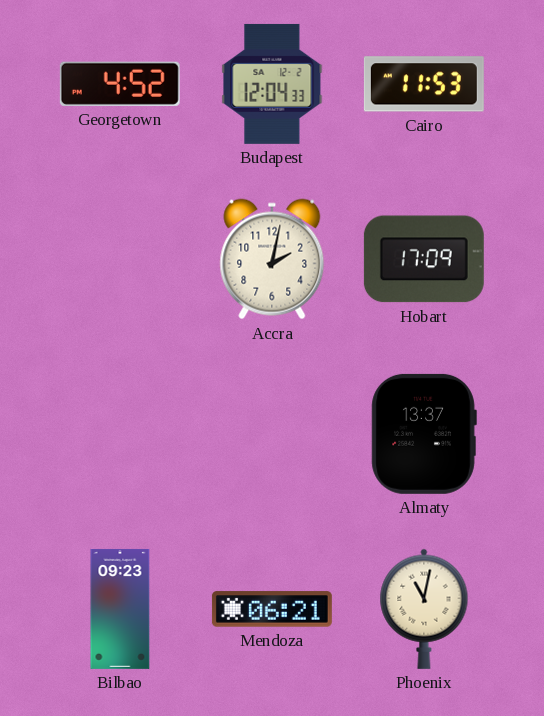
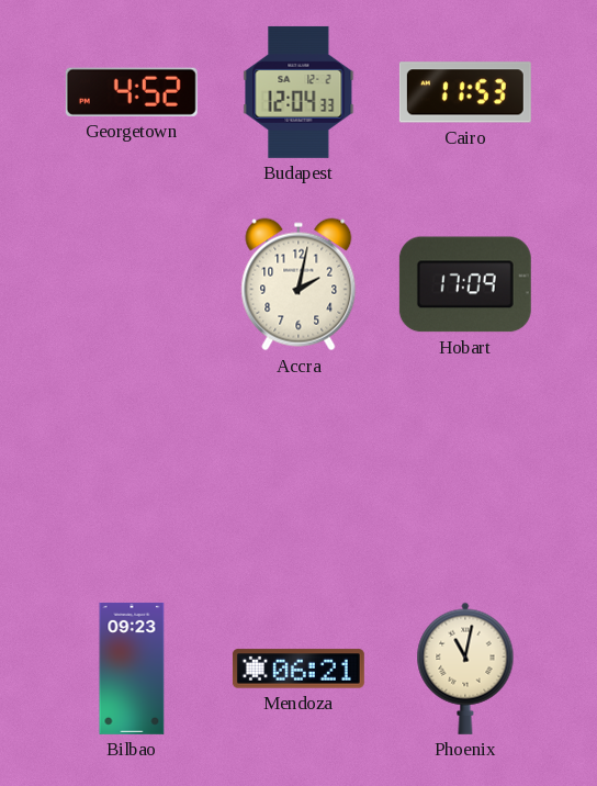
Almaty: 13:37 -> none (424, 434)
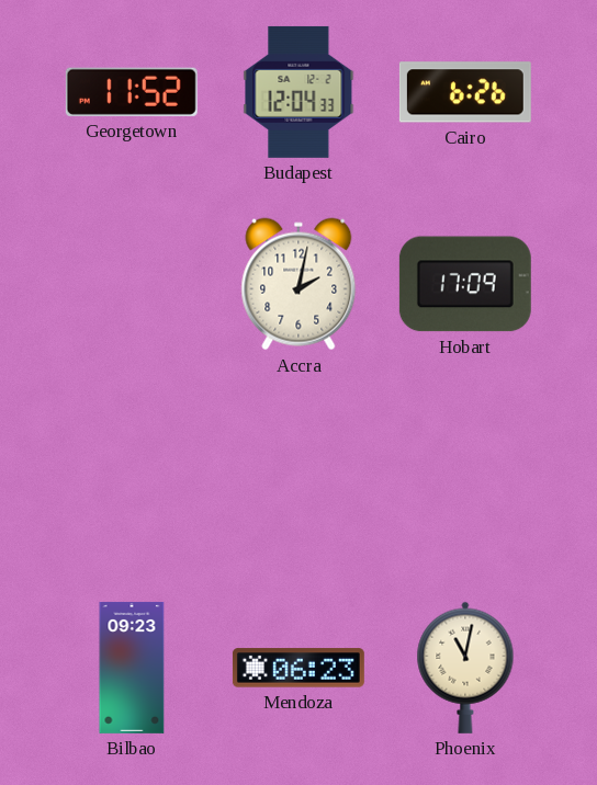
Georgetown: 4:52 -> 11:52 (132, 92)
Cairo: 11:53 -> 6:26 (465, 92)
Mendoza: 06:21 -> 06:23 (298, 668)
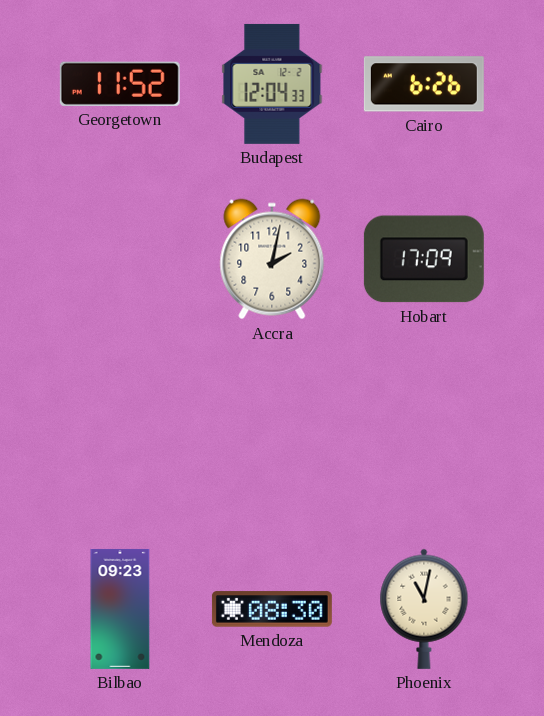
Mendoza: 06:23 -> 08:30 (272, 609)
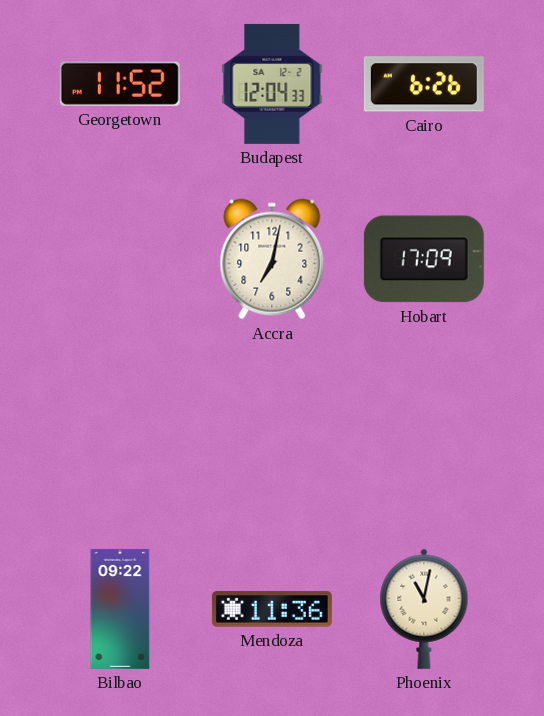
Accra: 2:02 -> 7:02 (272, 259)
Bilbao: 09:23 -> 09:22 (120, 609)
Mendoza: 08:30 -> 11:36 (272, 609)
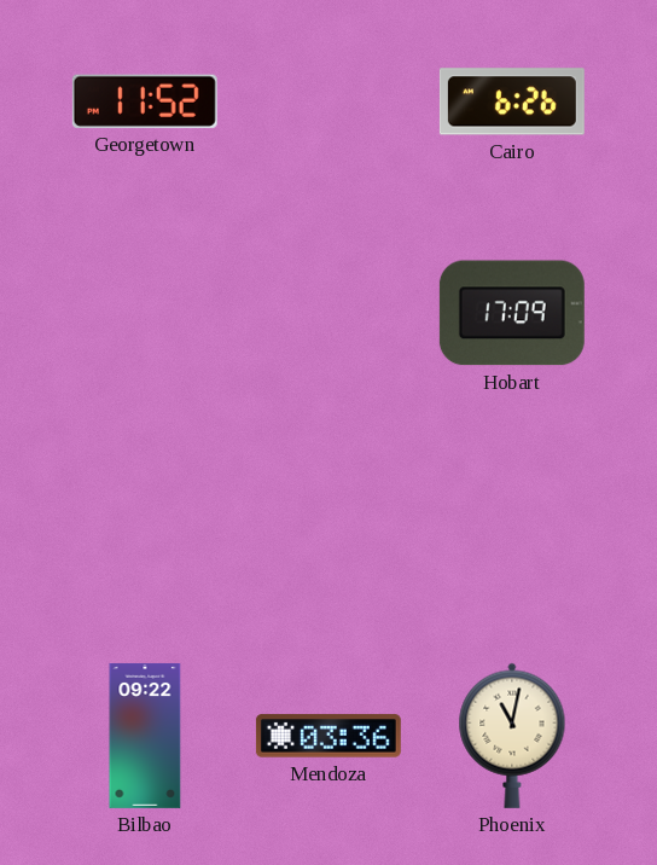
Budapest: 12:04 -> none (272, 84)
Accra: 7:02 -> none (272, 259)
Mendoza: 11:36 -> 03:36 (328, 736)
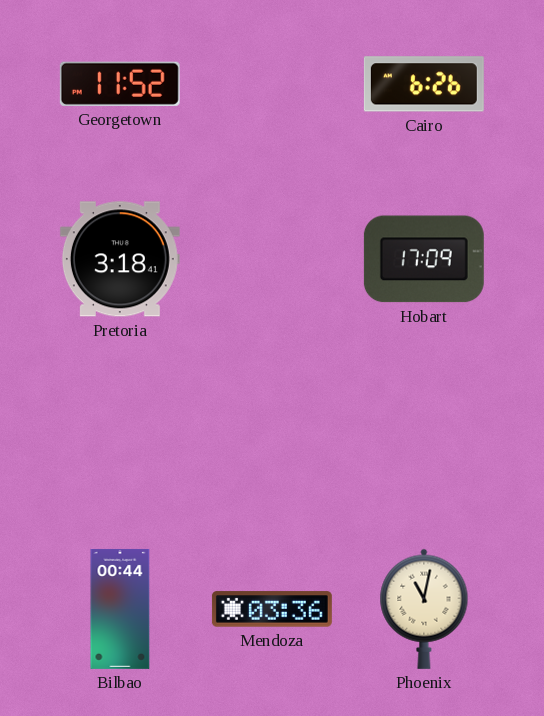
Pretoria: none -> 3:18 (120, 259)
Bilbao: 09:22 -> 00:44 (120, 609)
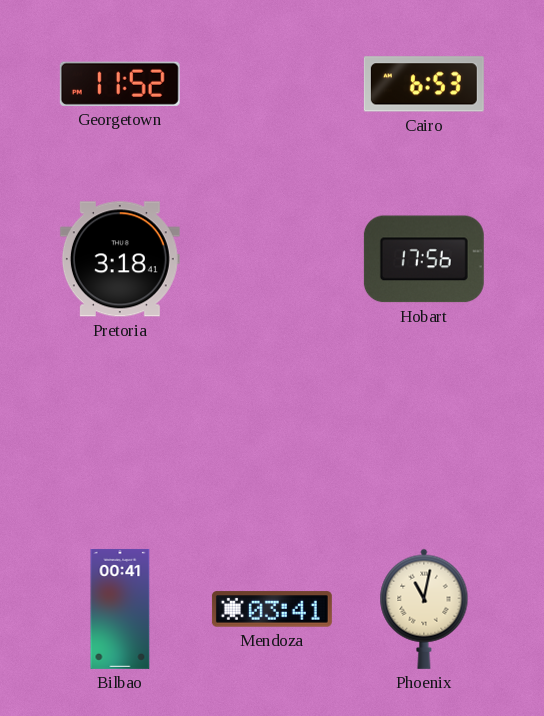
Cairo: 6:26 -> 6:53 (424, 84)
Hobart: 17:09 -> 17:56 (424, 259)
Bilbao: 00:44 -> 00:41 (120, 609)
Mendoza: 03:36 -> 03:41 (272, 609)
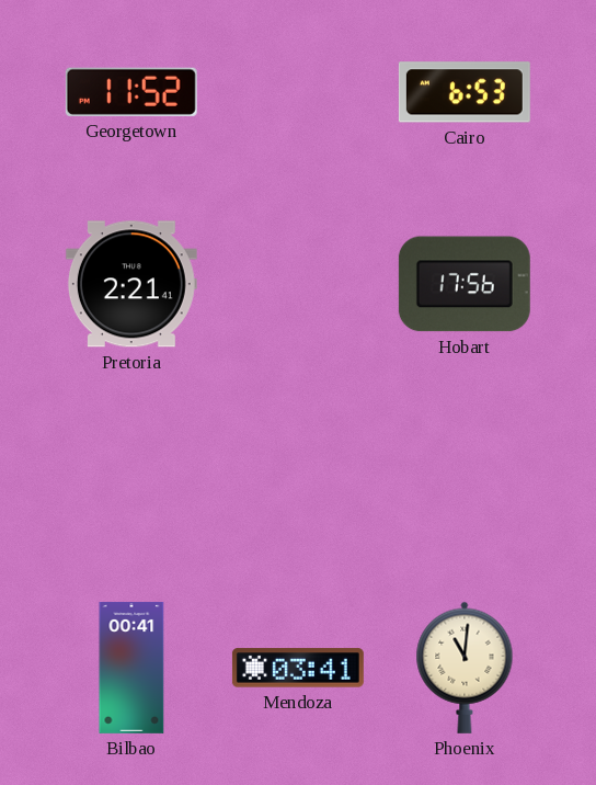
Pretoria: 3:18 -> 2:21 (131, 284)
Phoenix: 11:02 -> 11:01 (465, 668)
